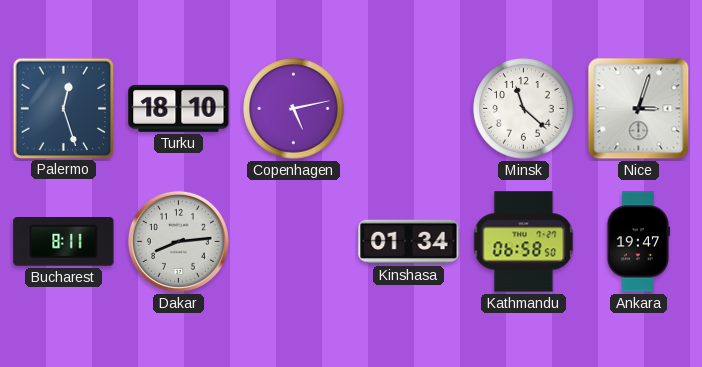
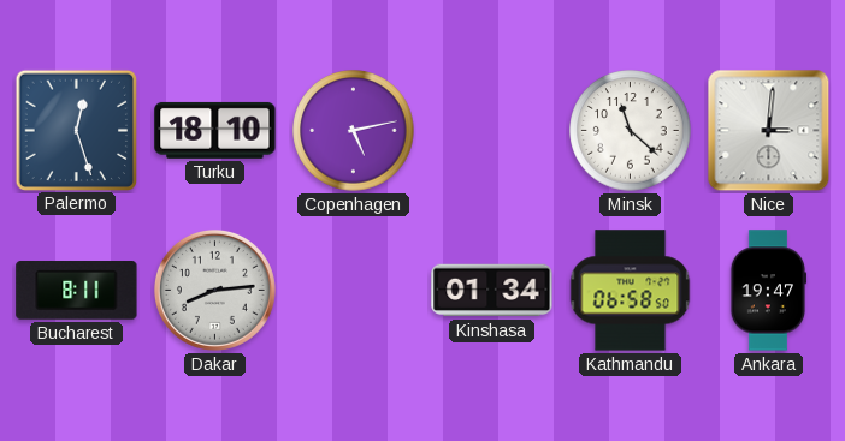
Nice: 3:03 -> 3:01 (769, 131)
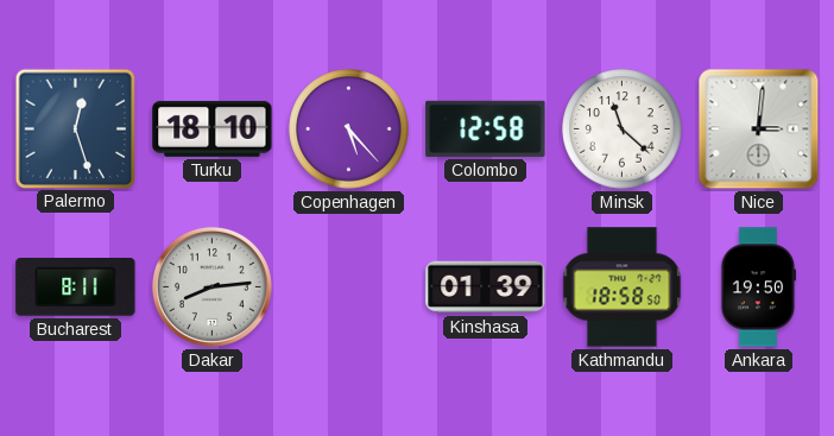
Copenhagen: 5:13 -> 5:23 (349, 129)
Colombo: none -> 12:58 (486, 128)
Kinshasa: 01:34 -> 01:39 (486, 287)
Kathmandu: 06:58 -> 18:58 (623, 287)
Ankara: 19:47 -> 19:50 (758, 287)
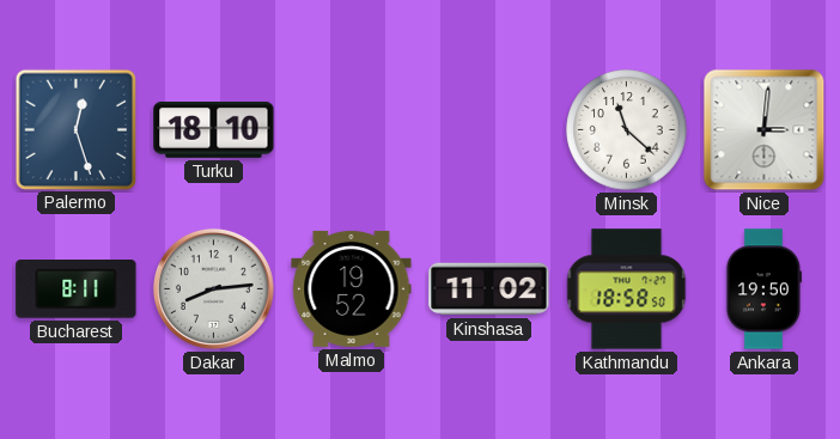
Copenhagen: 5:23 -> none (349, 129)
Colombo: 12:58 -> none (486, 128)
Malmo: none -> 19:52 (352, 288)
Kinshasa: 01:39 -> 11:02 (489, 289)
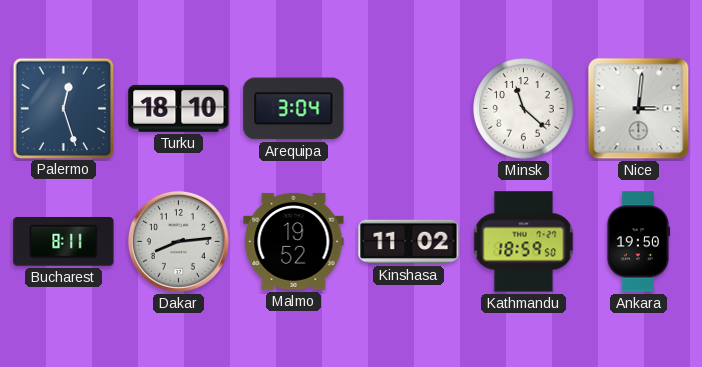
Arequipa: none -> 3:04 (294, 109)
Kathmandu: 18:58 -> 18:59 (524, 242)
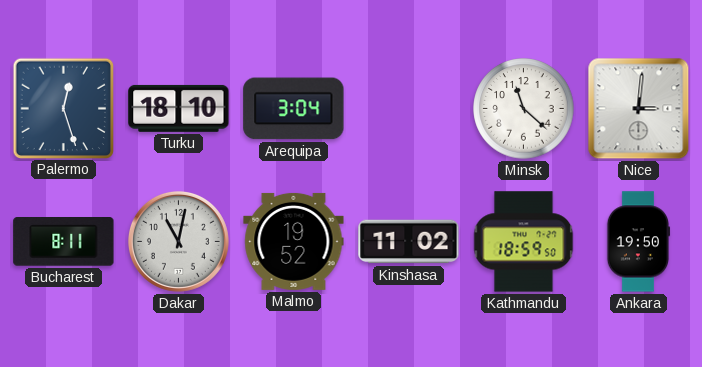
Dakar: 8:14 -> 11:02 (178, 241)
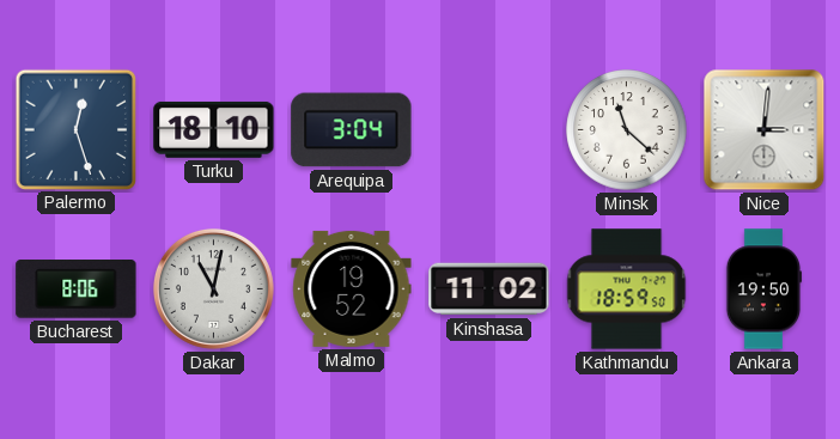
Bucharest: 8:11 -> 8:06 (77, 289)
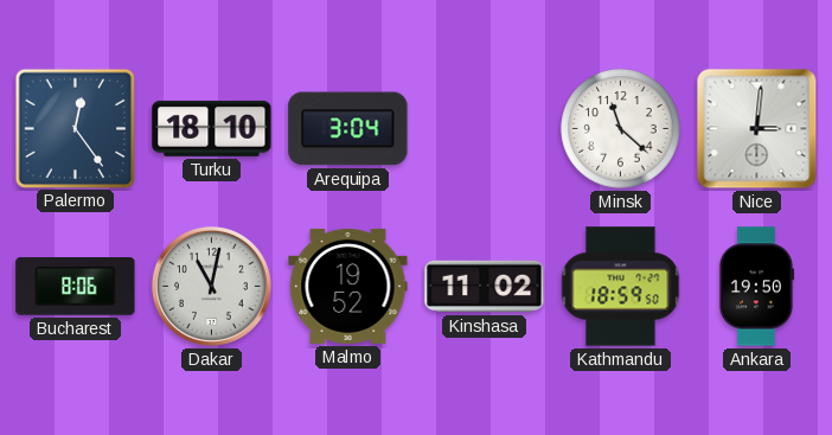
Palermo: 12:27 -> 12:24 (75, 128)
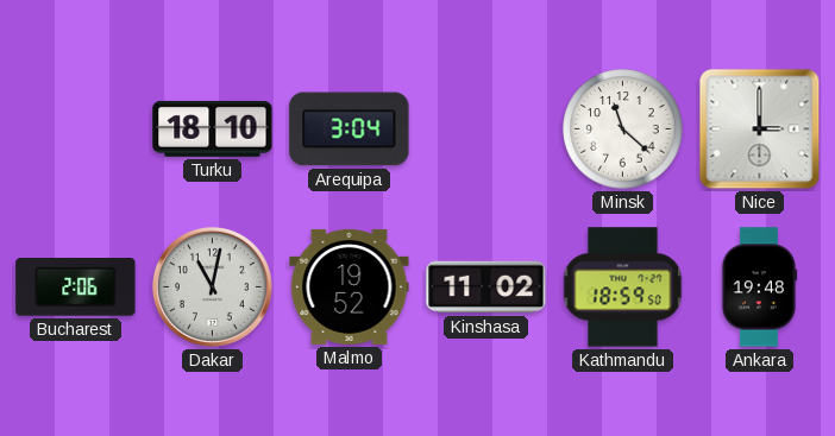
Palermo: 12:24 -> none (75, 128)
Nice: 3:01 -> 3:00 (760, 129)
Bucharest: 8:06 -> 2:06 (76, 287)
Ankara: 19:50 -> 19:48 (759, 287)
